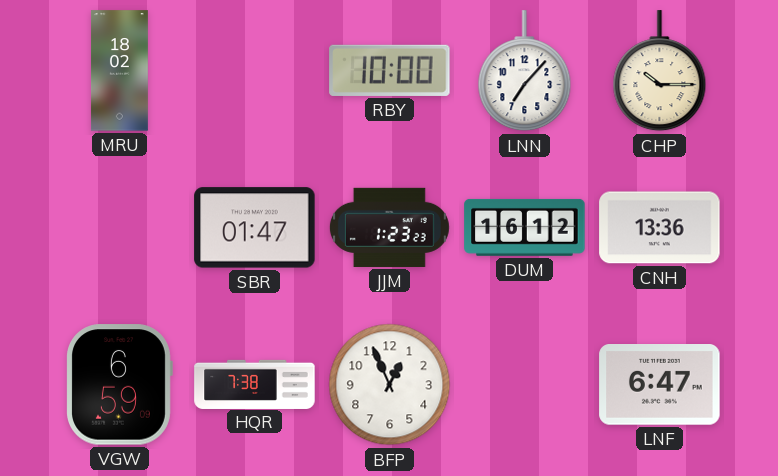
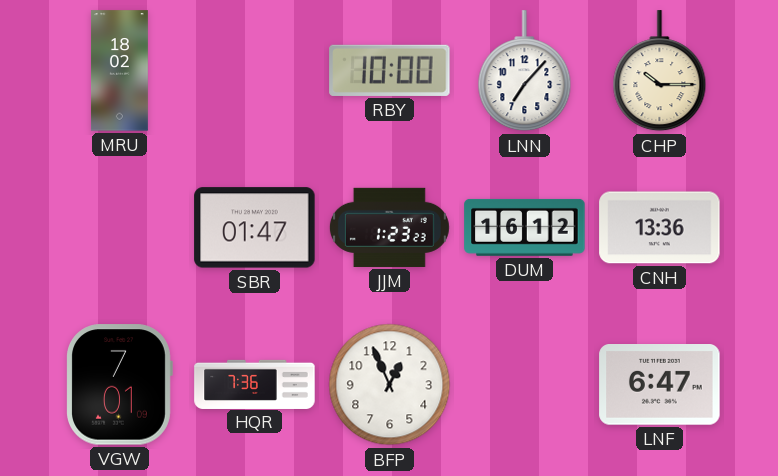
VGW: 6:59 -> 7:01 (119, 385)
HQR: 7:38 -> 7:36 (255, 384)
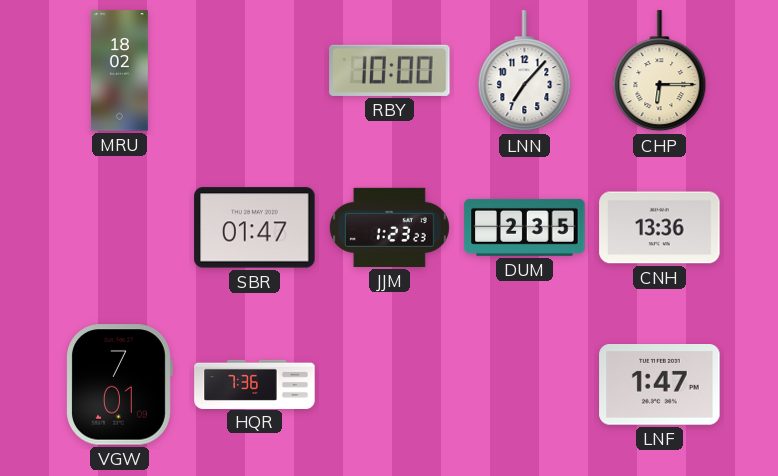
CHP: 10:15 -> 6:15 (660, 71)
DUM: 16:12 -> 2:35 (525, 227)
BFP: 12:56 -> none (390, 385)
LNF: 6:47 -> 1:47 (660, 385)
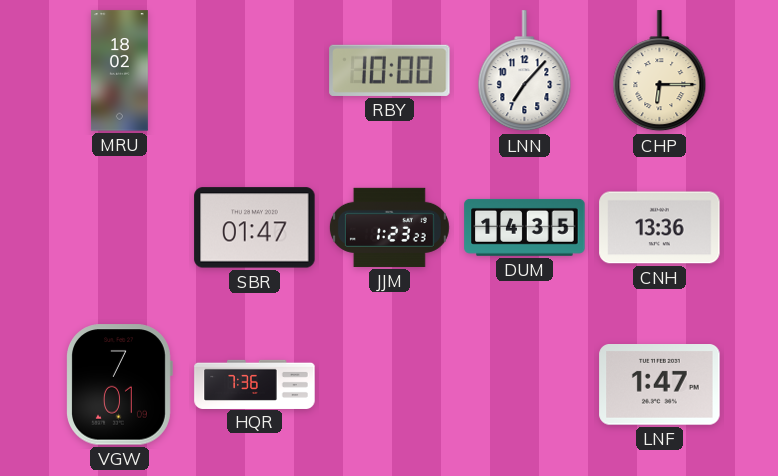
DUM: 2:35 -> 14:35 (525, 227)
